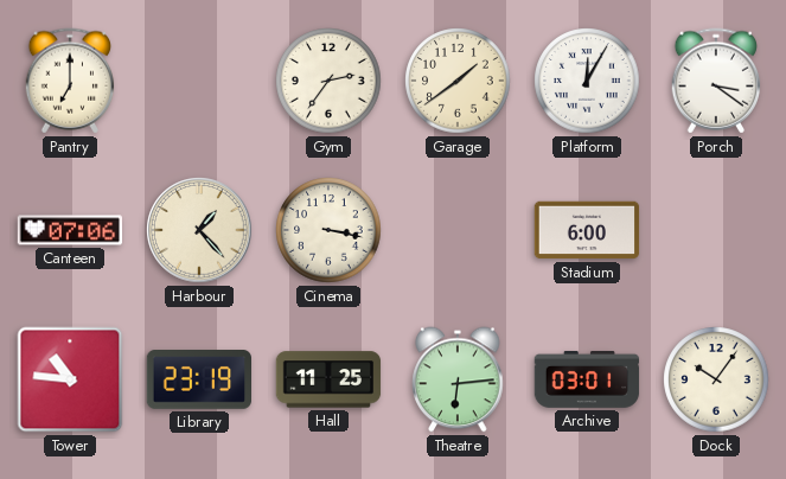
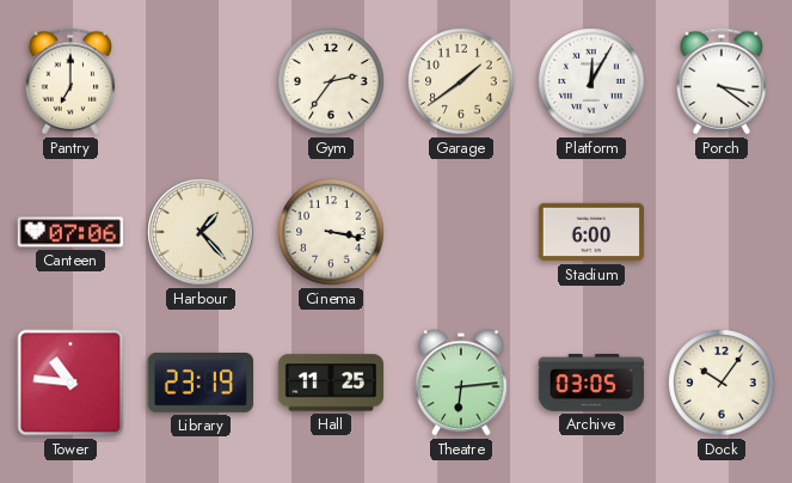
Archive: 03:01 -> 03:05 (591, 383)
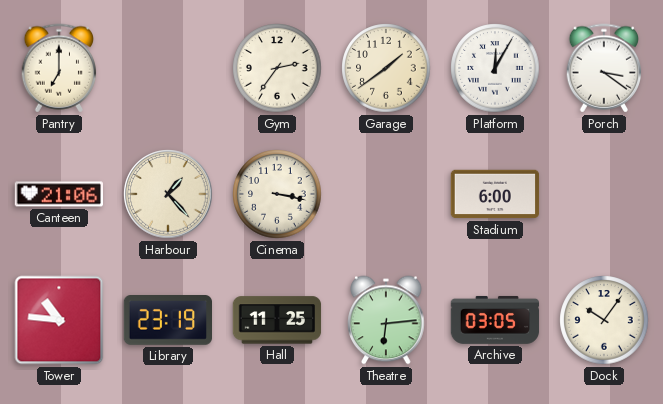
Canteen: 07:06 -> 21:06 (58, 194)
